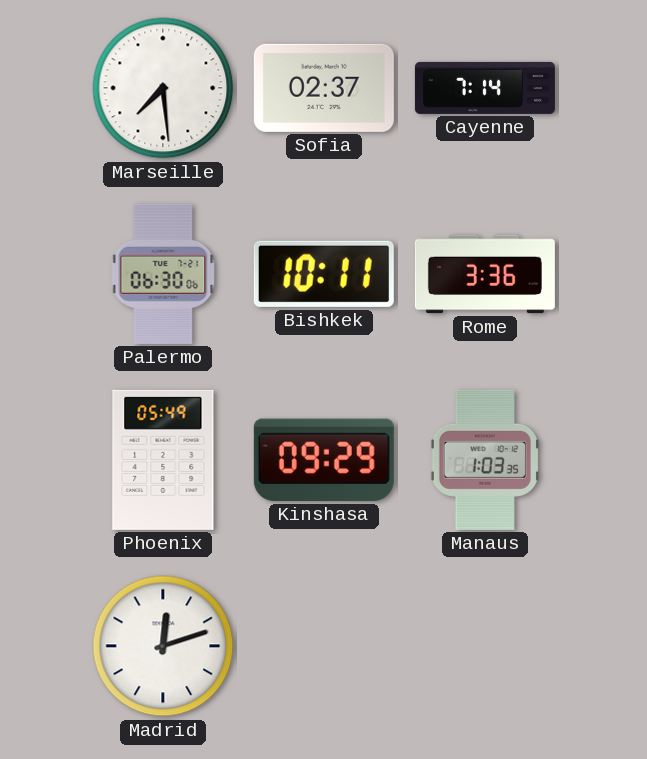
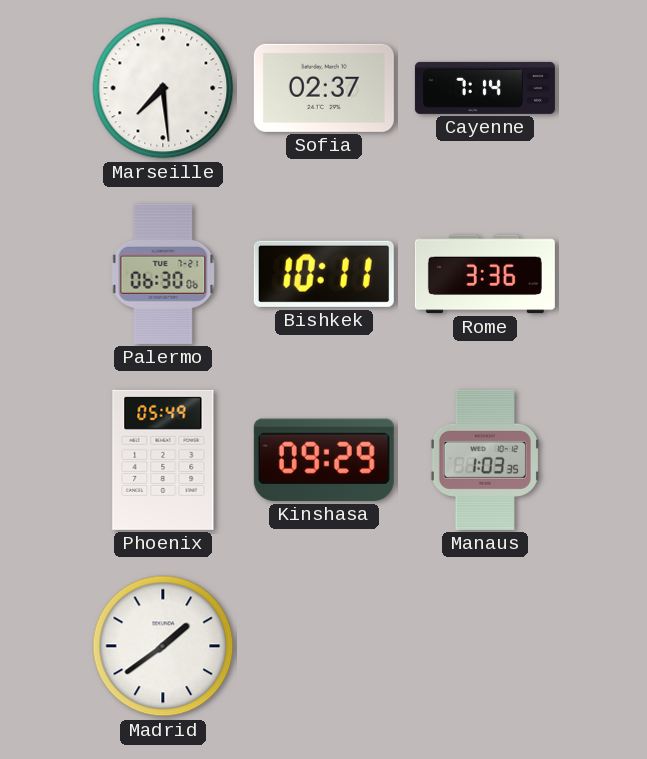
Madrid: 12:12 -> 1:39 (163, 646)
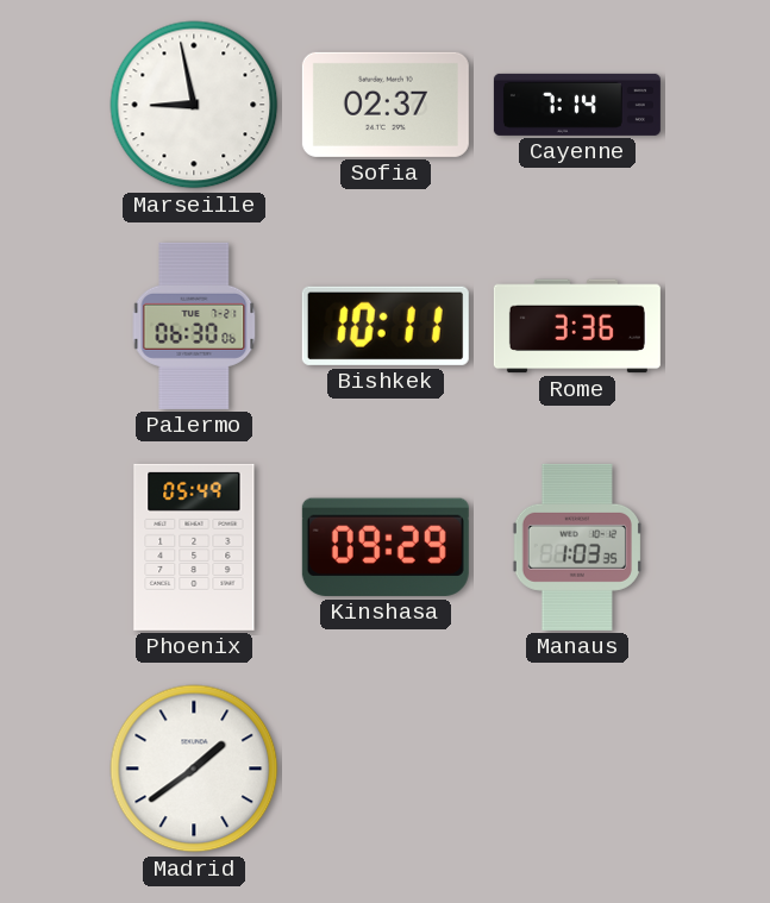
Marseille: 7:29 -> 8:58 (194, 105)
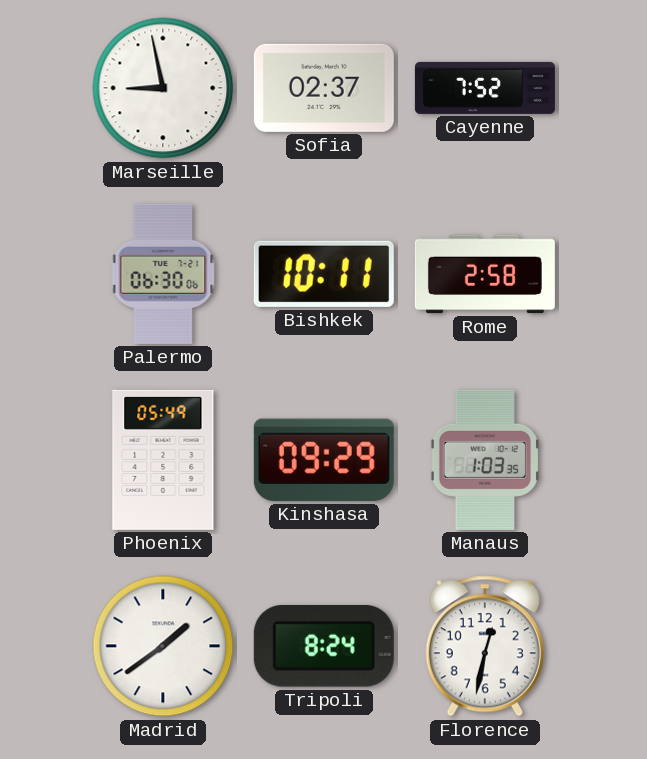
Cayenne: 7:14 -> 7:52 (485, 88)
Rome: 3:36 -> 2:58 (485, 274)
Tripoli: none -> 8:24 (324, 646)
Florence: none -> 12:32 (485, 646)
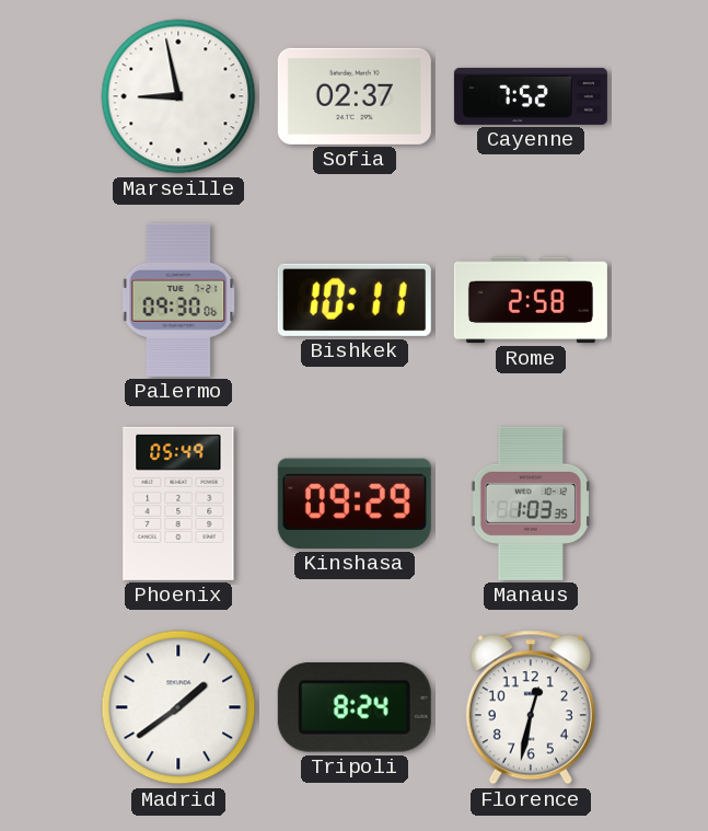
Palermo: 06:30 -> 09:30 (178, 300)
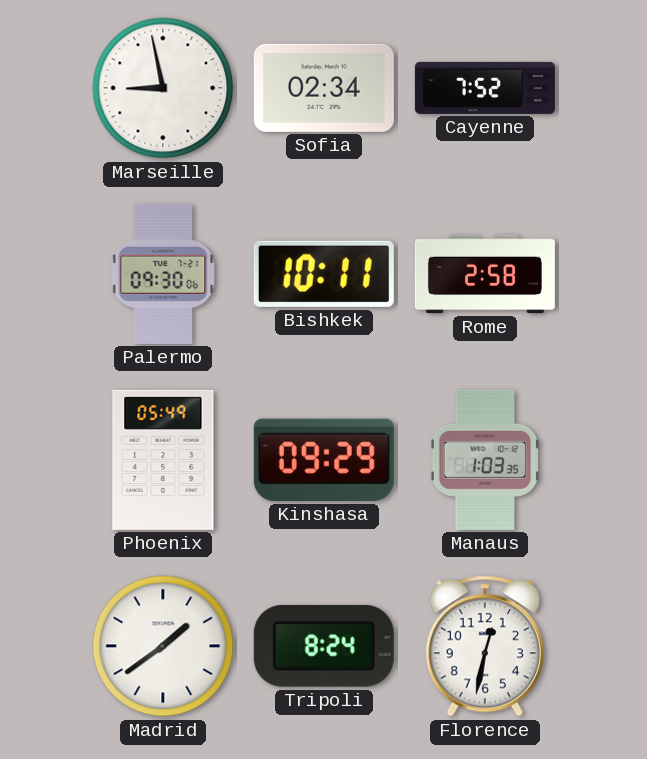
Sofia: 02:37 -> 02:34 (324, 88)
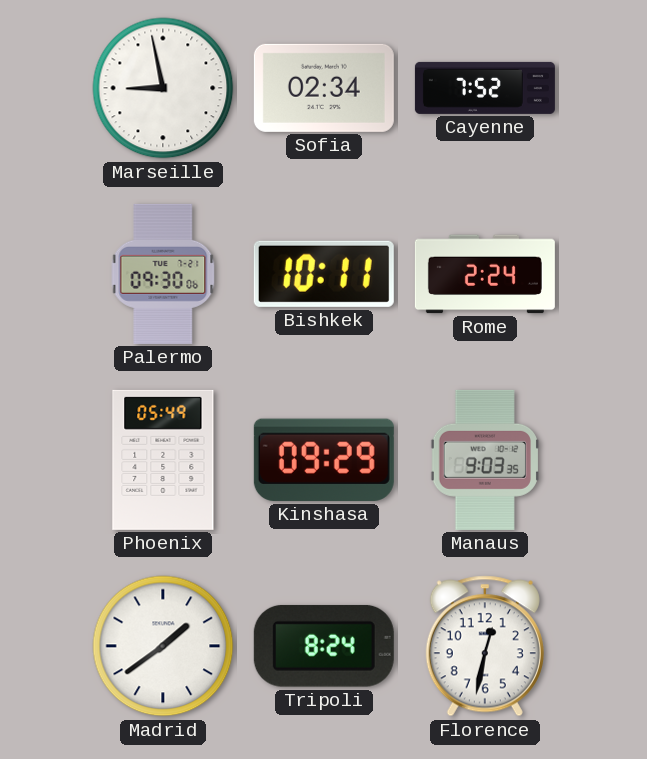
Rome: 2:58 -> 2:24 (485, 274)
Manaus: 1:03 -> 9:03 (485, 460)
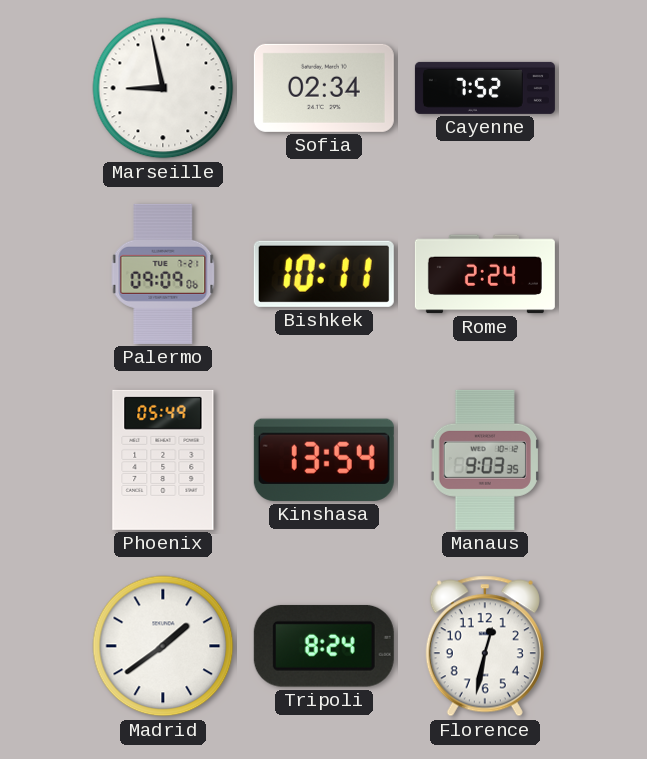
Palermo: 09:30 -> 09:09 (163, 274)
Kinshasa: 09:29 -> 13:54 (324, 460)
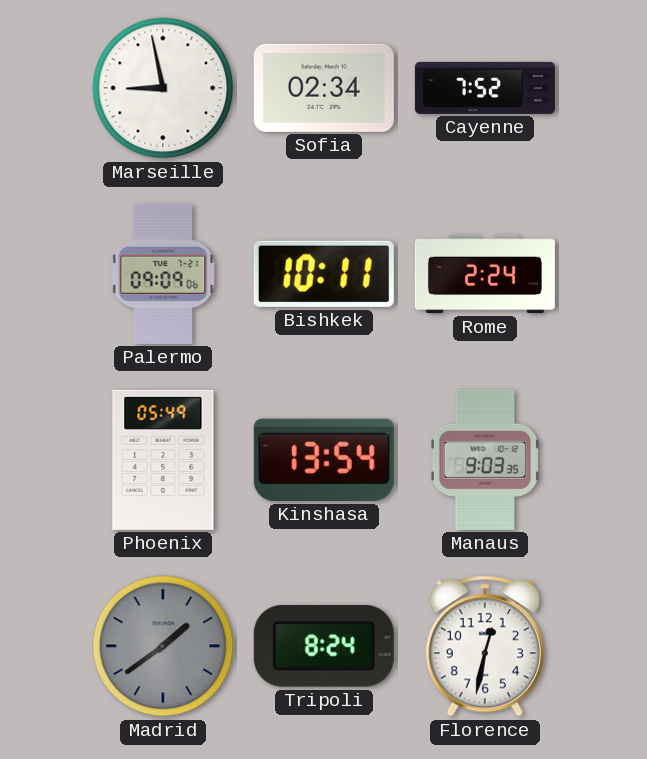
Madrid dial: white -> grey (163, 646)
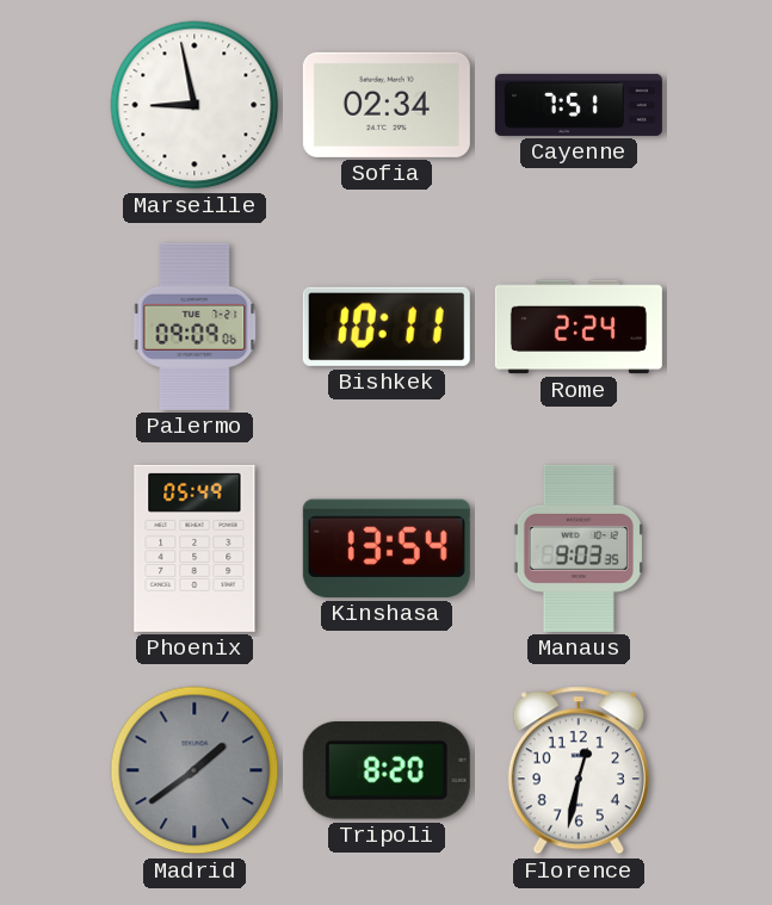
Cayenne: 7:52 -> 7:51 (579, 105)
Tripoli: 8:24 -> 8:20 (387, 770)
